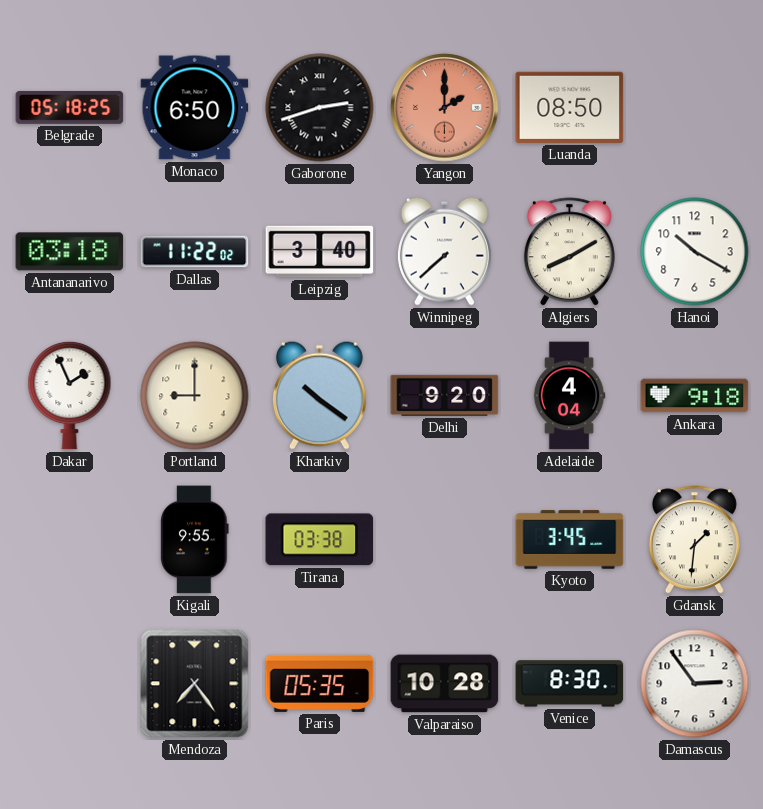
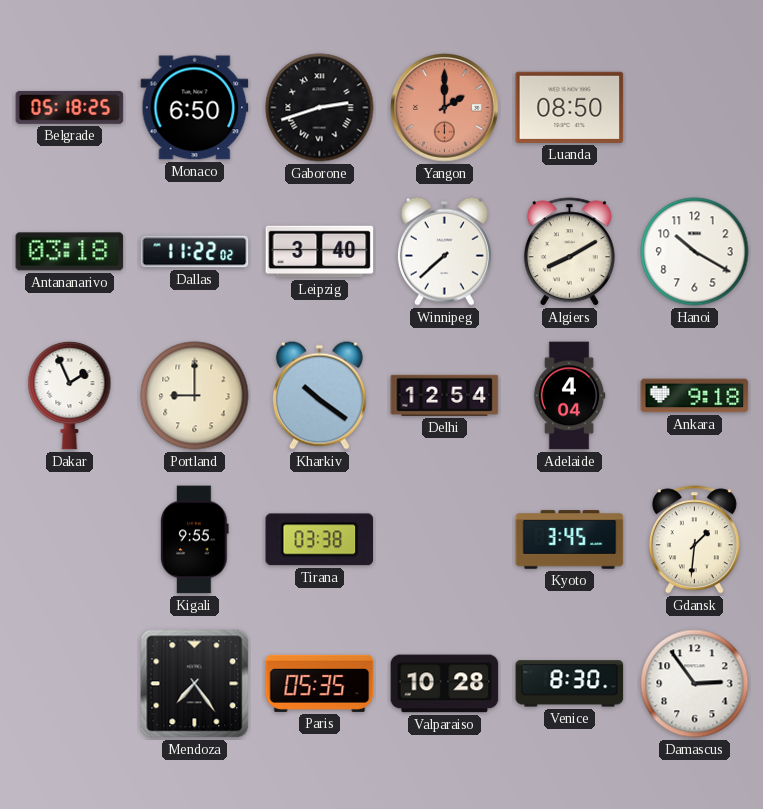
Delhi: 9:20 -> 12:54 (445, 395)
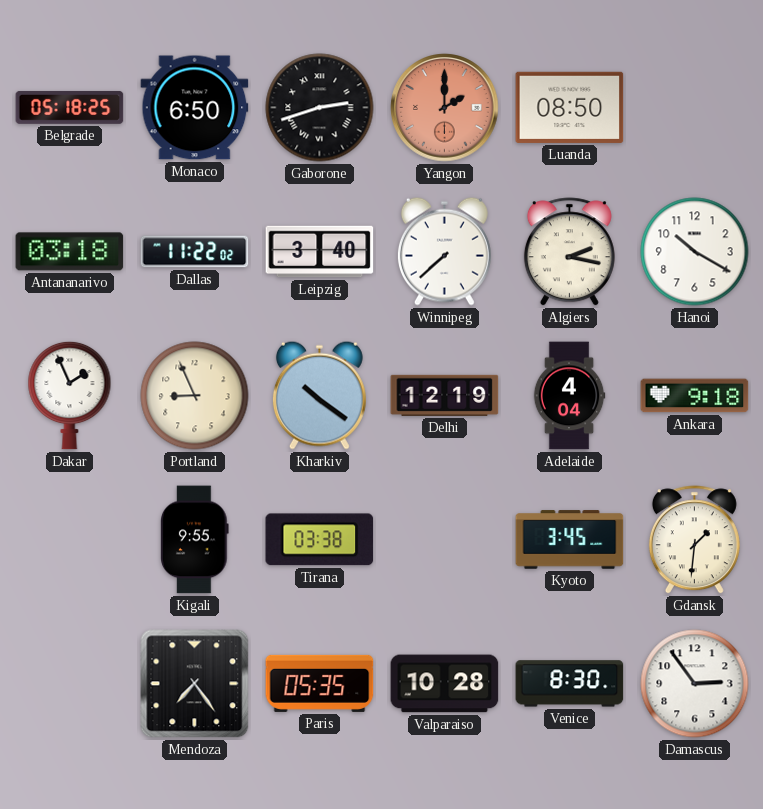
Algiers: 8:10 -> 2:17 (569, 252)
Portland: 9:00 -> 8:56 (195, 396)
Delhi: 12:54 -> 12:19 (445, 395)
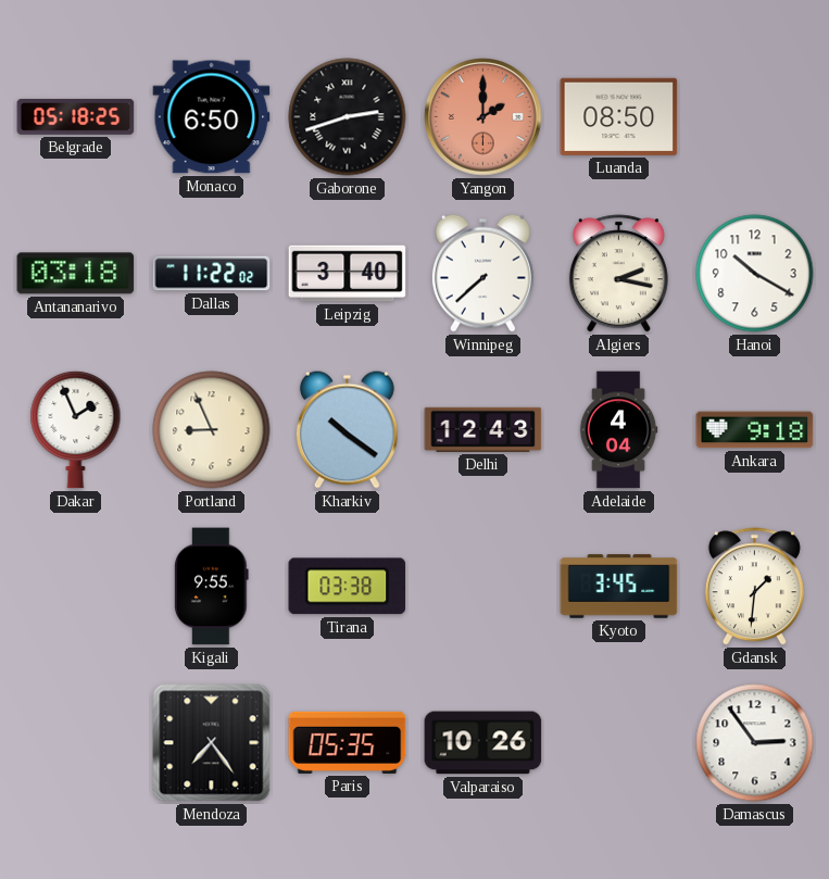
Delhi: 12:19 -> 12:43 (483, 429)
Valparaiso: 10:28 -> 10:26 (483, 743)
Venice: 8:30 -> none (570, 684)
